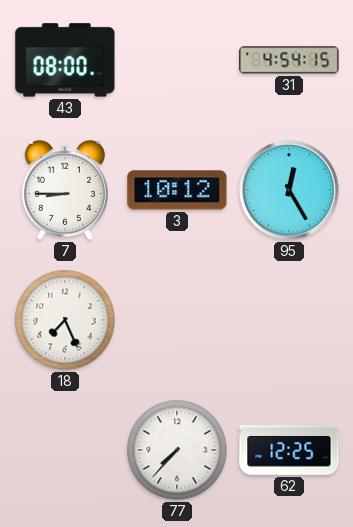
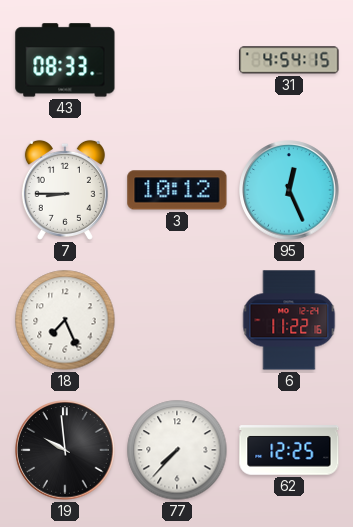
43: 08:00 -> 08:33 (65, 60)
95: 12:25 -> 12:26 (289, 190)
6: none -> 11:22 (289, 320)
19: none -> 9:59 (65, 450)
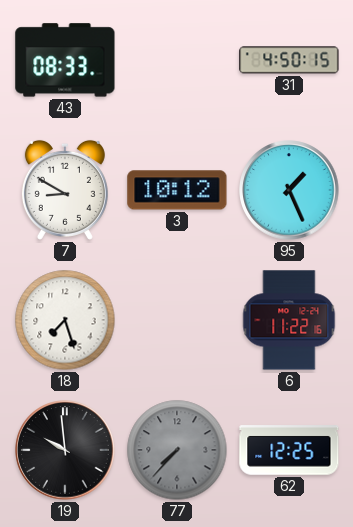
31: 4:54 -> 4:50 (289, 60)
7: 8:45 -> 8:50 (65, 190)
95: 12:26 -> 1:26 (289, 190)
18: 7:26 -> 7:27 (65, 320)
77 dial: white -> grey (177, 450)
